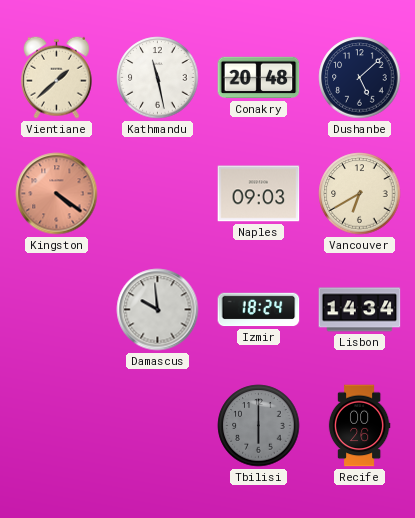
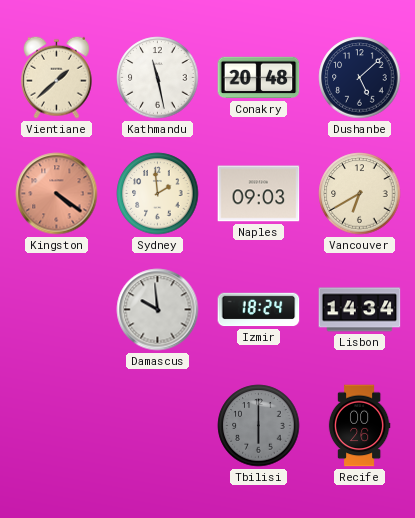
Sydney: none -> 1:59 (158, 194)
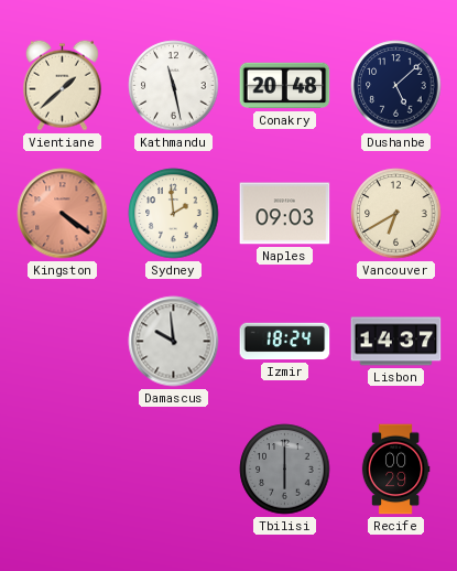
Lisbon: 14:34 -> 14:37 (396, 342)
Recife: 00:26 -> 00:29 (395, 470)
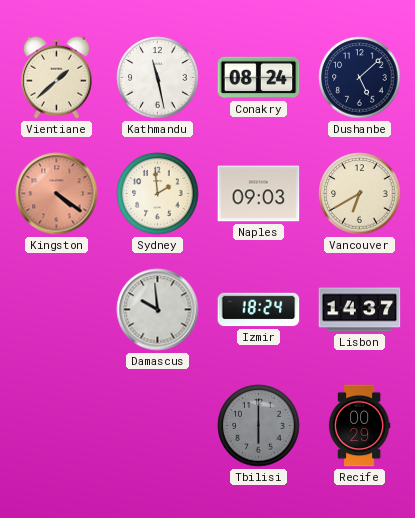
Conakry: 20:48 -> 08:24 (259, 78)
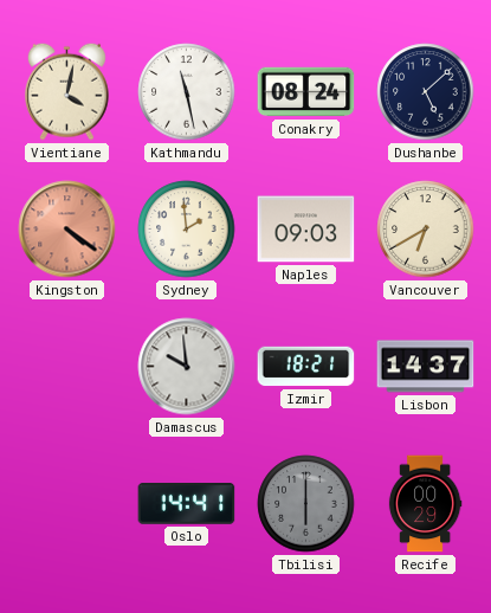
Vientiane: 1:38 -> 4:02 (67, 91)
Izmir: 18:24 -> 18:21 (306, 367)
Oslo: none -> 14:41 (187, 504)
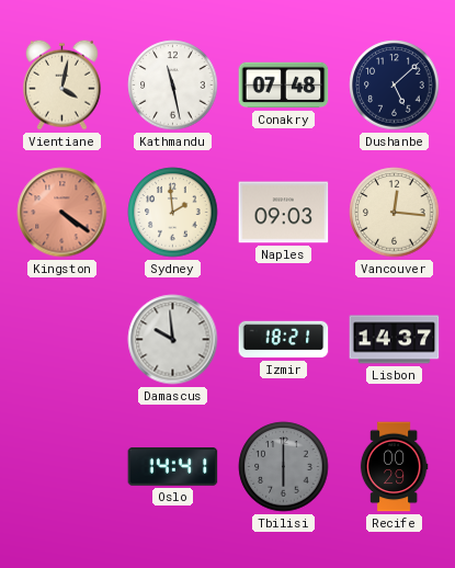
Conakry: 08:24 -> 07:48 (284, 86)
Vancouver: 6:40 -> 12:16 (395, 213)
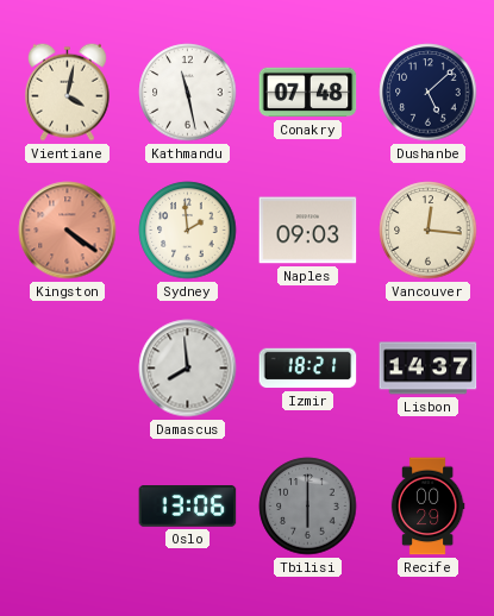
Damascus: 9:59 -> 7:59 (188, 369)
Oslo: 14:41 -> 13:06 (188, 507)
